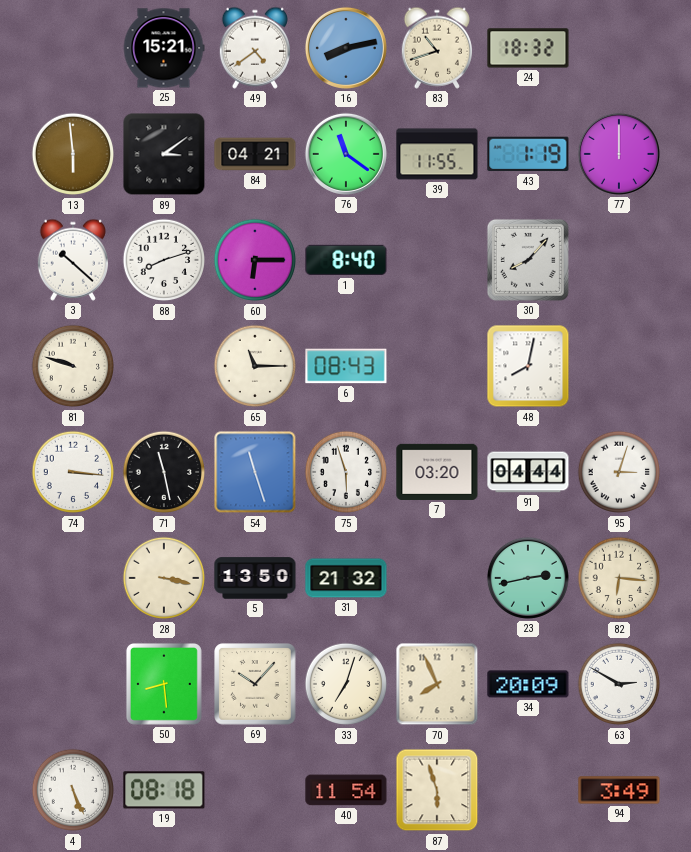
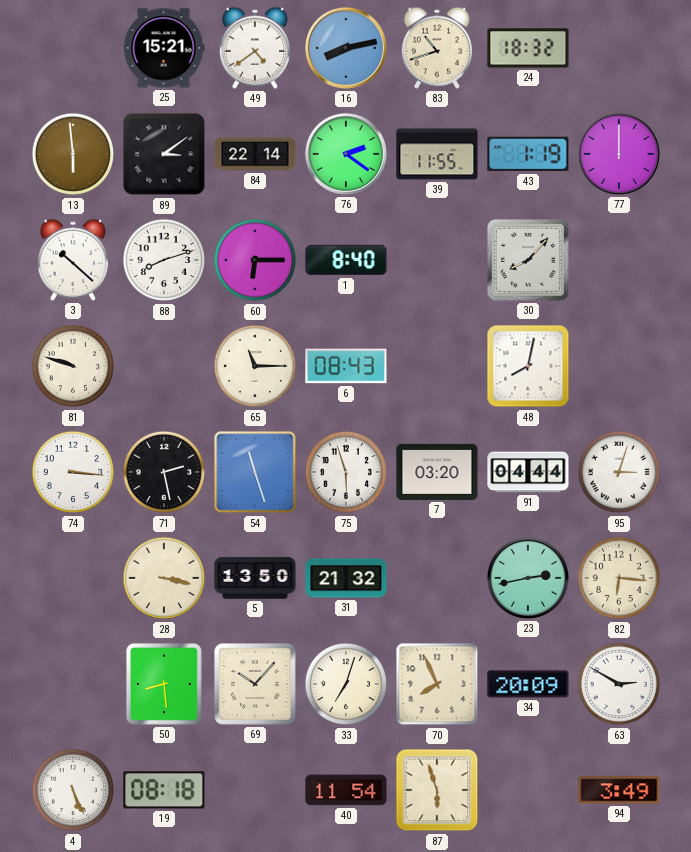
84: 04:21 -> 22:14 (255, 154)
76: 11:21 -> 2:21 (346, 154)
71: 11:28 -> 2:28 (163, 472)
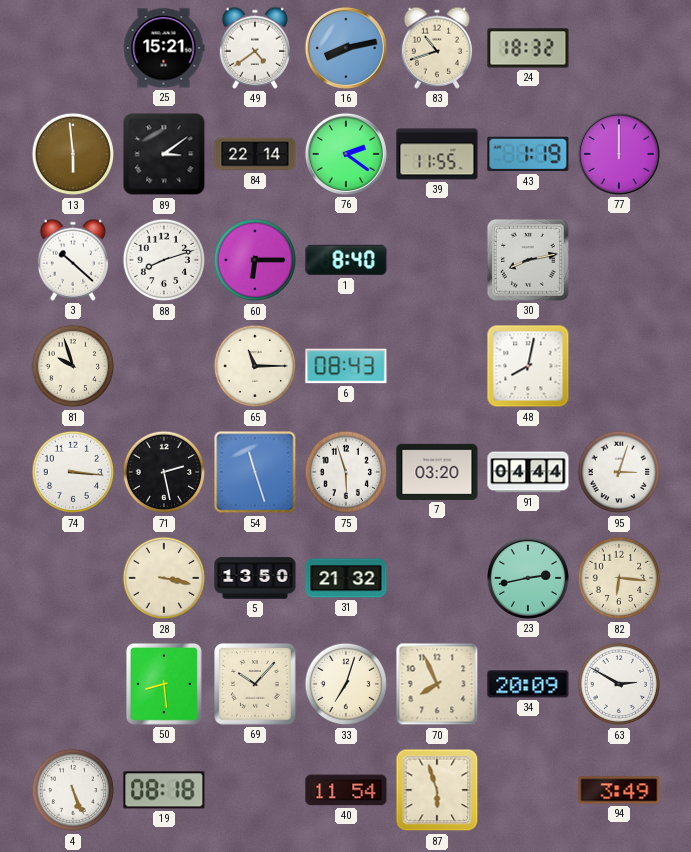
30: 8:07 -> 8:13 (528, 260)
81: 9:48 -> 9:57 (72, 366)
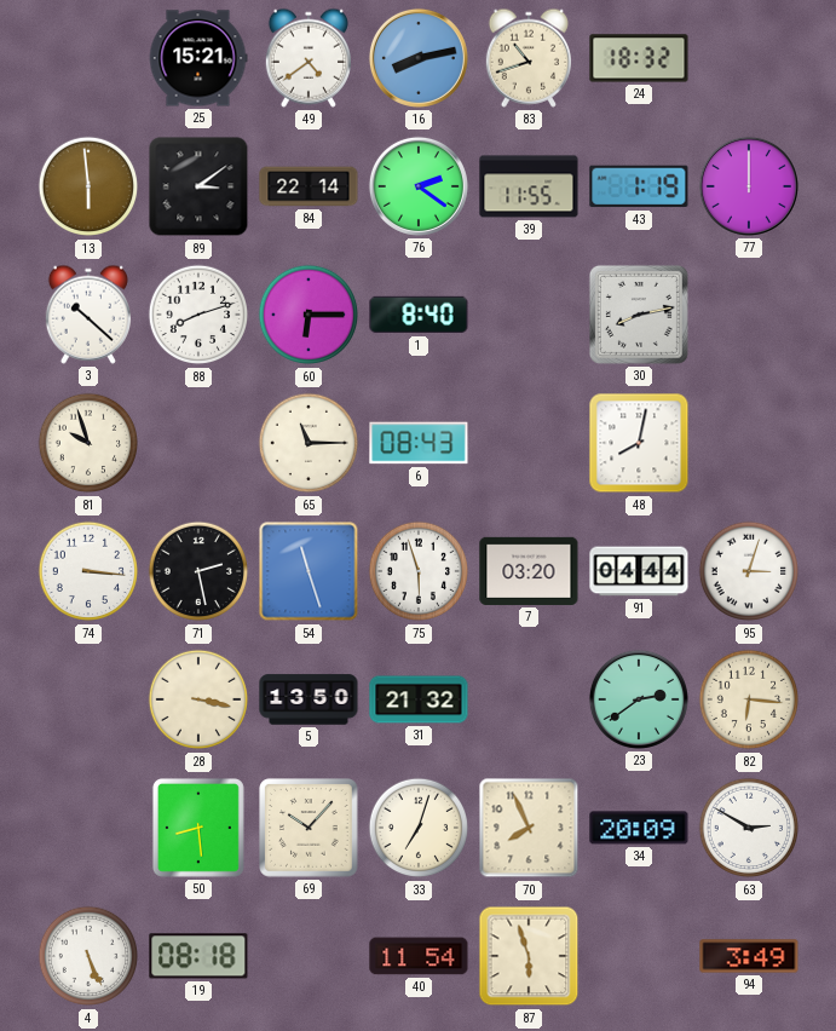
23: 2:43 -> 2:39 (639, 699)
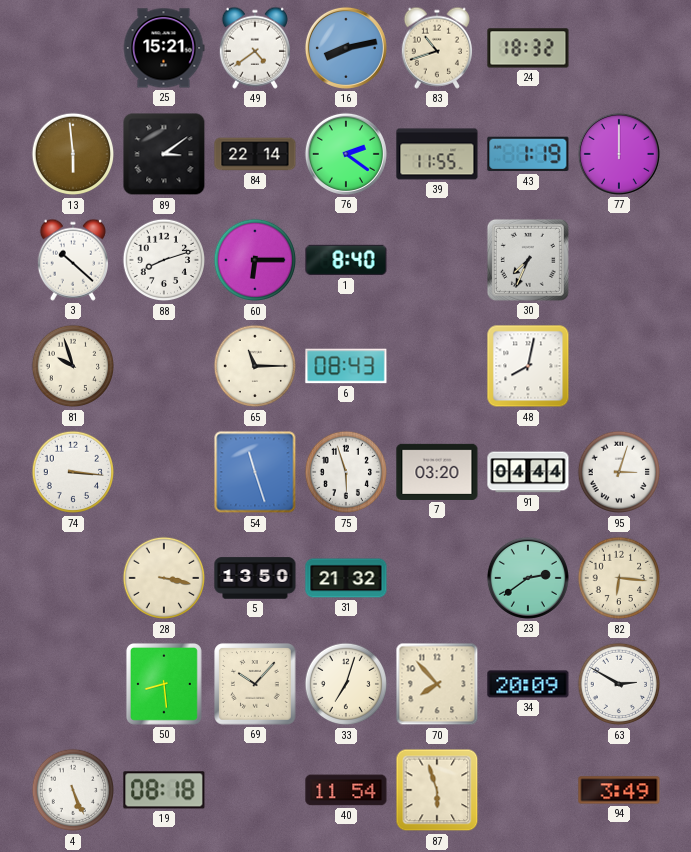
30: 8:13 -> 7:34 (528, 260)
71: 2:28 -> none (197, 571)
70: 7:56 -> 7:53 (437, 684)
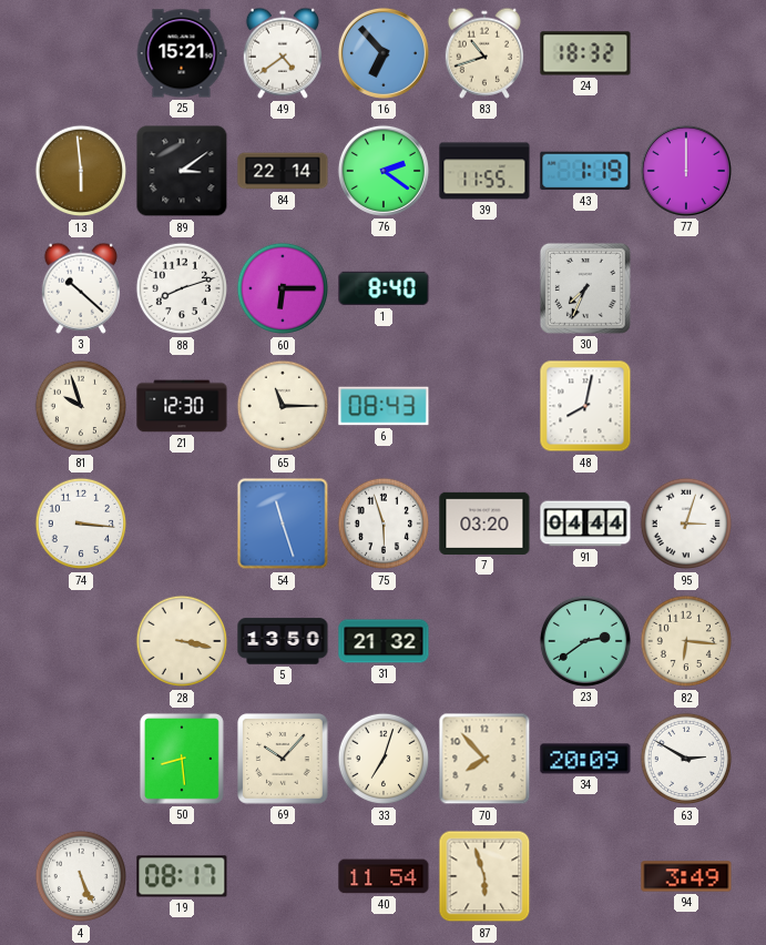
16: 8:13 -> 6:53 (384, 53)
21: none -> 12:30 (182, 406)
19: 08:18 -> 08:17 (182, 876)
